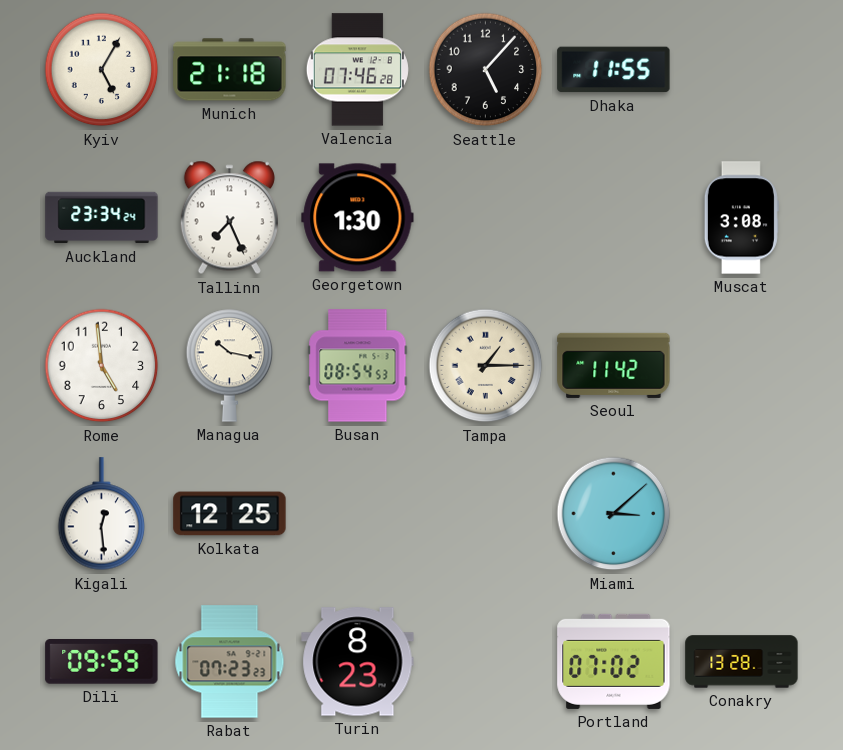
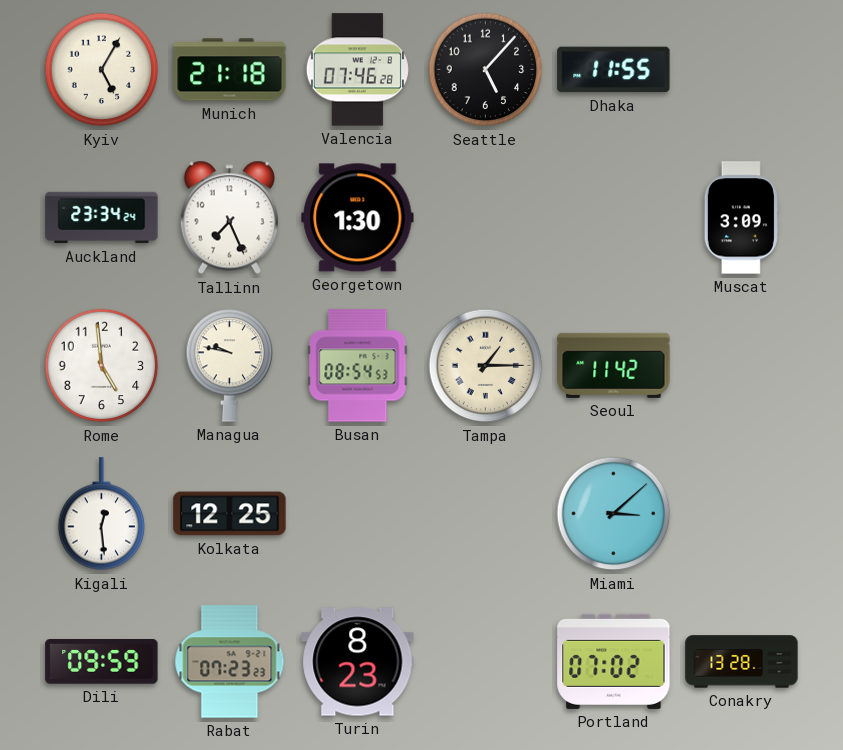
Muscat: 3:08 -> 3:09 (741, 218)
Managua: 10:17 -> 9:47 (230, 365)
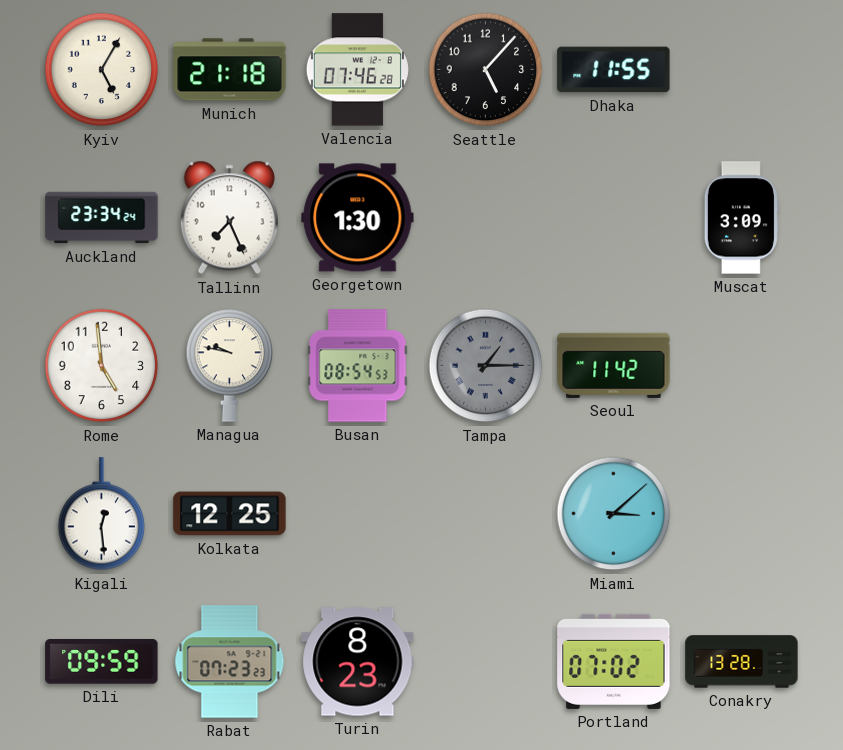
Tampa dial: cream -> grey (486, 366)
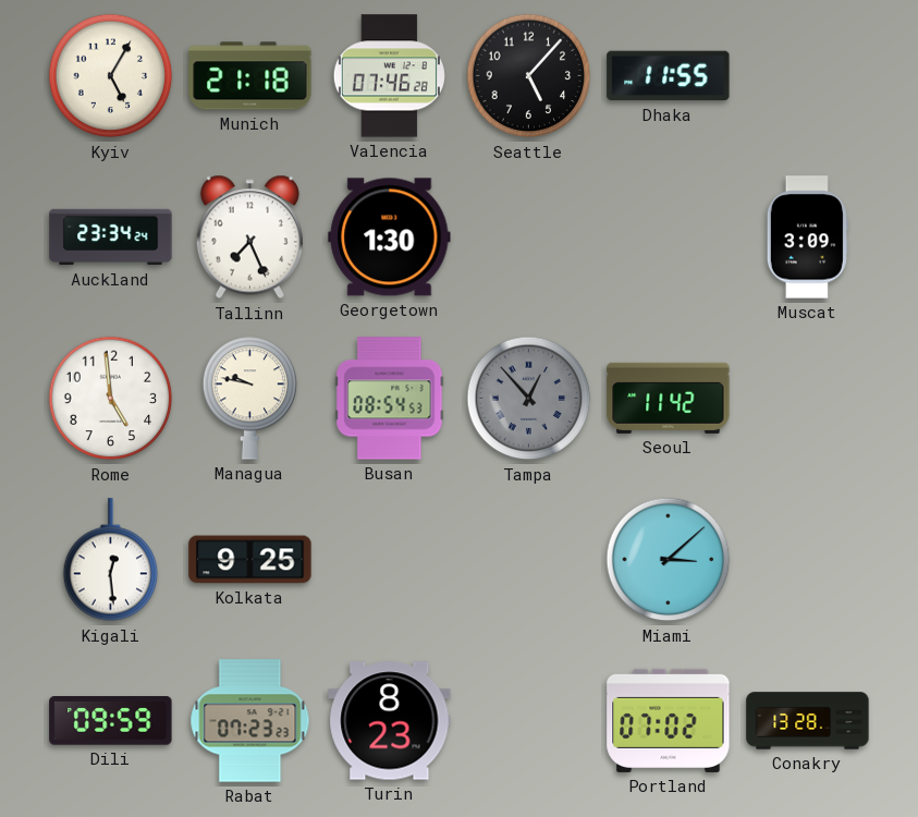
Tampa: 1:15 -> 12:53 (529, 399)
Kolkata: 12:25 -> 9:25 (250, 560)
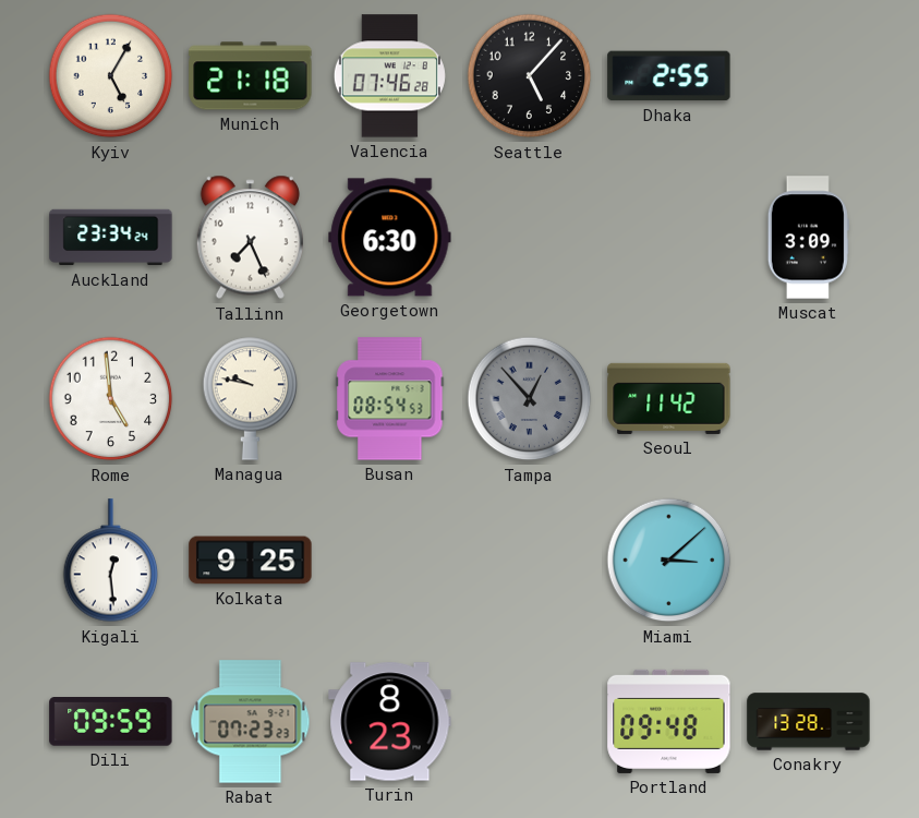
Dhaka: 11:55 -> 2:55 (669, 76)
Georgetown: 1:30 -> 6:30 (390, 238)
Portland: 07:02 -> 09:48 (669, 721)
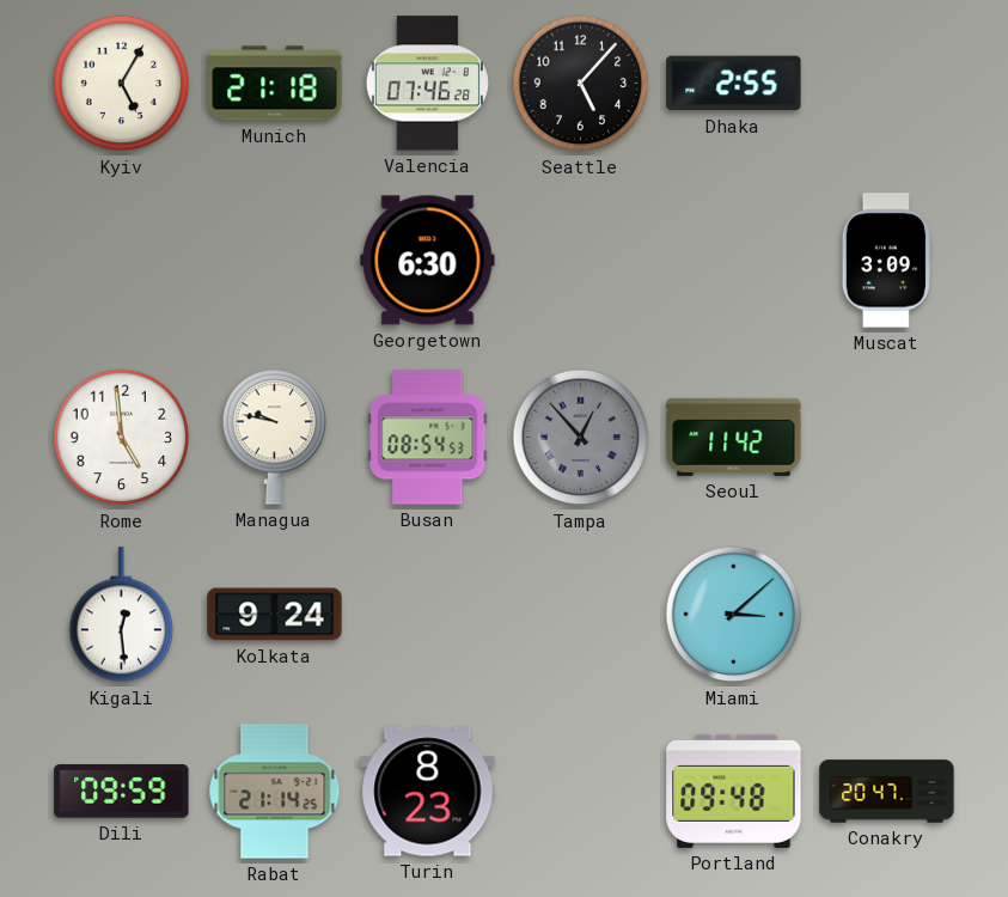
Auckland: 23:34 -> none (111, 238)
Tallinn: 7:26 -> none (250, 238)
Kolkata: 9:25 -> 9:24 (275, 615)
Rabat: 07:23 -> 21:14 (275, 792)
Conakry: 13:28 -> 20:47 (887, 792)
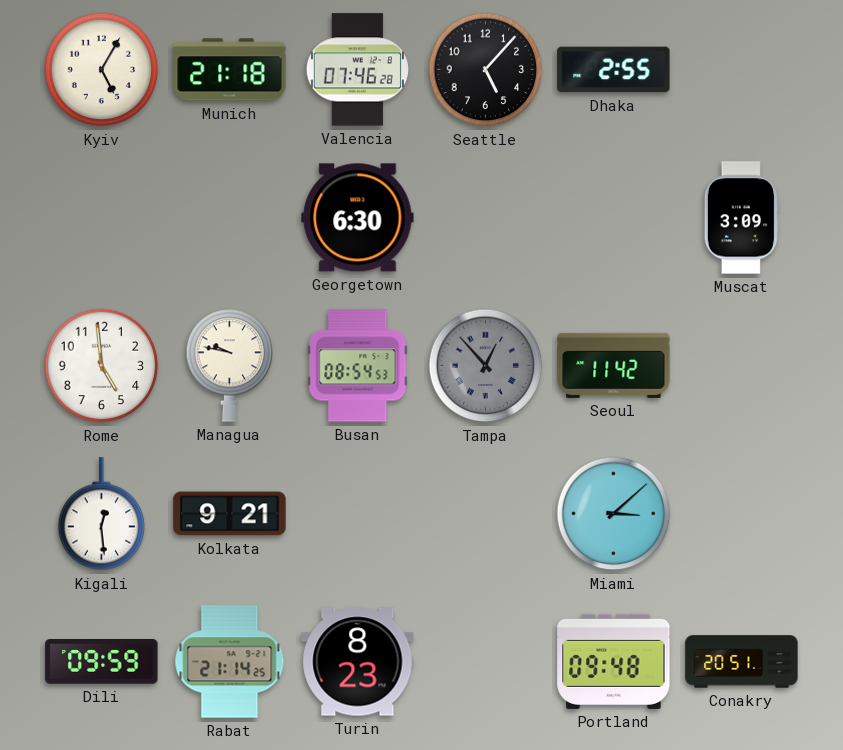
Kolkata: 9:24 -> 9:21 (230, 514)
Conakry: 20:47 -> 20:51 (742, 662)
